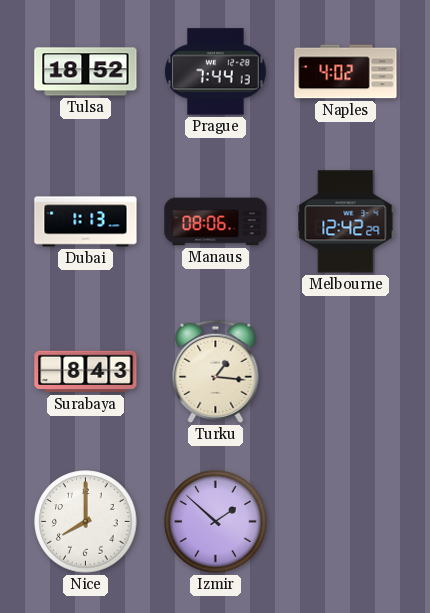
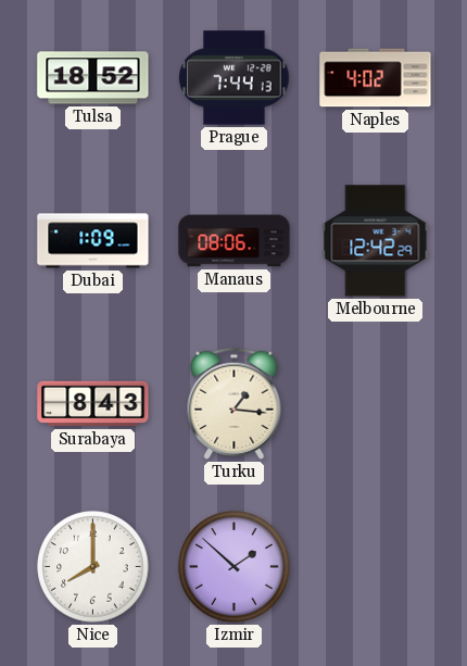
Dubai: 1:13 -> 1:09 (93, 241)
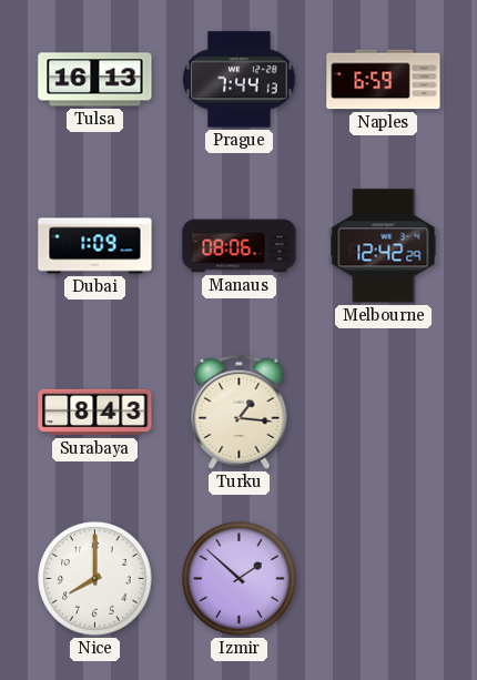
Tulsa: 18:52 -> 16:13 (95, 80)
Naples: 4:02 -> 6:59 (384, 80)
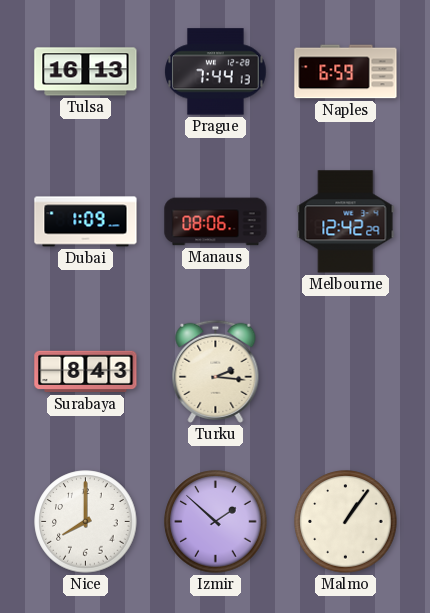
Turku: 1:16 -> 2:16 (216, 371)
Malmo: none -> 1:06 (346, 522)
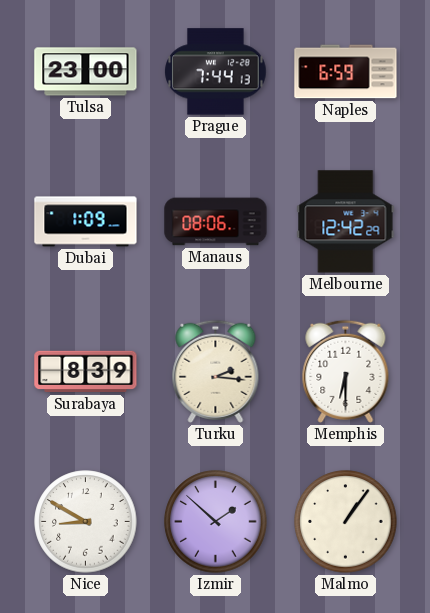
Tulsa: 16:13 -> 23:00 (86, 72)
Surabaya: 8:43 -> 8:39 (86, 372)
Memphis: none -> 6:30 (346, 371)
Nice: 8:00 -> 8:50 (86, 522)
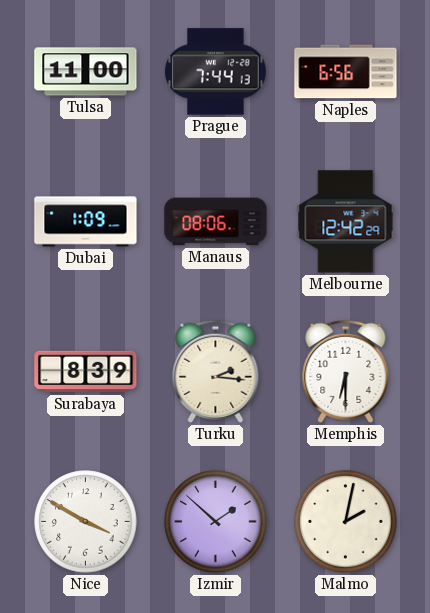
Tulsa: 23:00 -> 11:00 (86, 72)
Naples: 6:59 -> 6:56 (346, 72)
Nice: 8:50 -> 3:50 (86, 522)
Malmo: 1:06 -> 2:02 (346, 522)
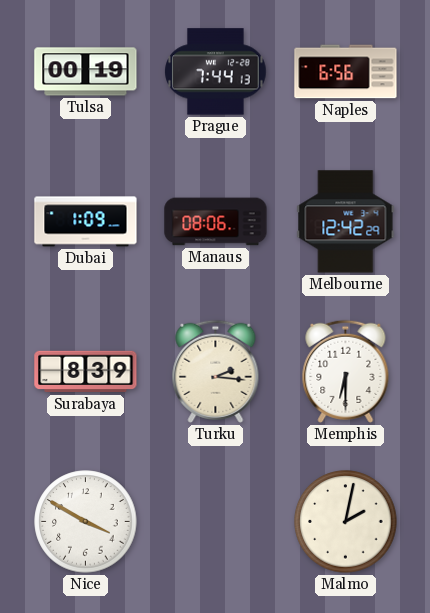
Tulsa: 11:00 -> 00:19 (86, 72)
Izmir: 1:52 -> none (216, 522)
